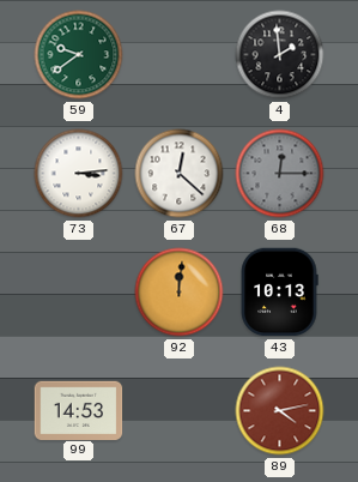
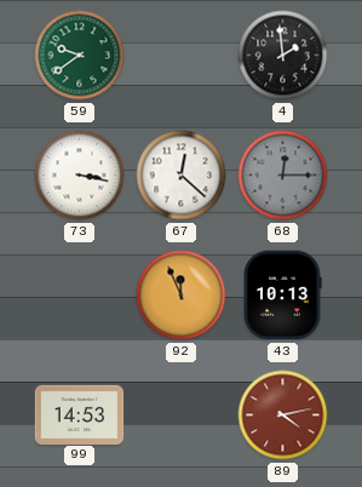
73: 3:14 -> 3:17 (80, 176)
92: 12:01 -> 11:56 (182, 296)
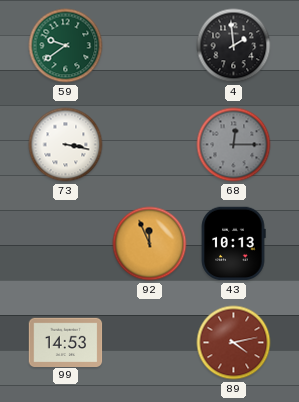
67: 12:22 -> none (182, 176)
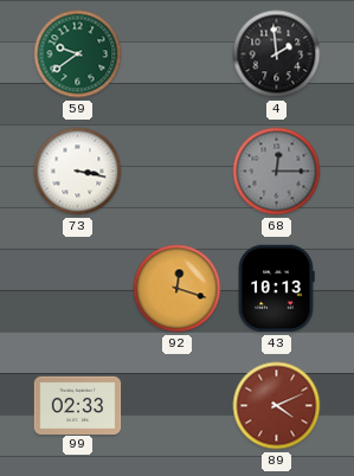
92: 11:56 -> 12:18 (178, 289)
99: 14:53 -> 02:33 (78, 405)
89: 4:13 -> 4:11 (277, 406)
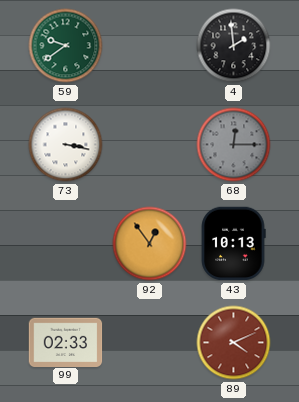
92: 12:18 -> 12:54 (150, 244)
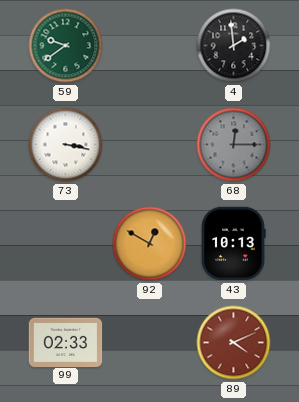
92: 12:54 -> 12:50 (150, 244)
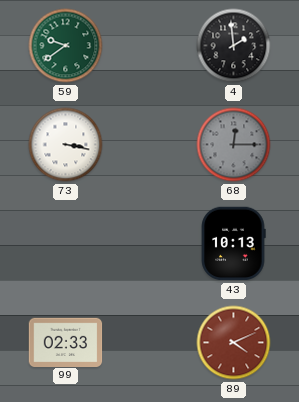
92: 12:50 -> none (150, 244)
